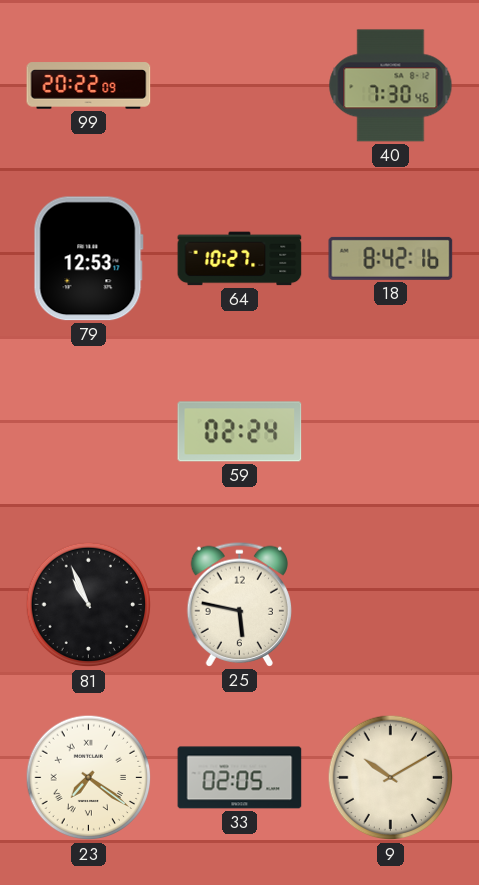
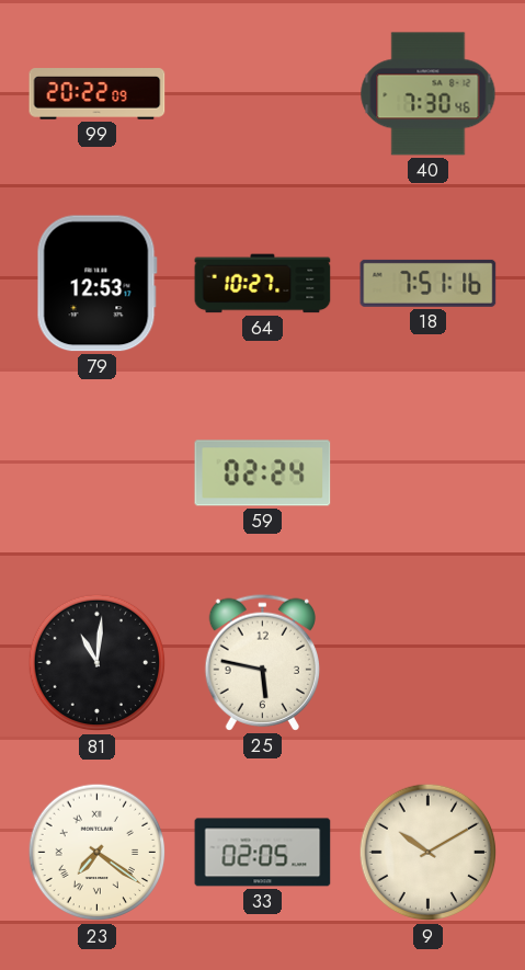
18: 8:42 -> 7:51 (429, 283)
81: 10:56 -> 11:01 (98, 663)
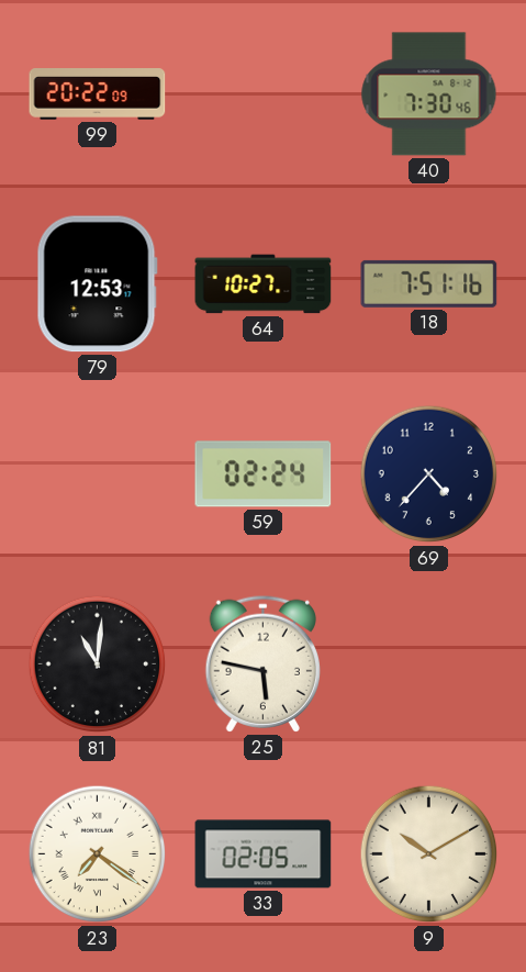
69: none -> 4:37 (429, 474)
